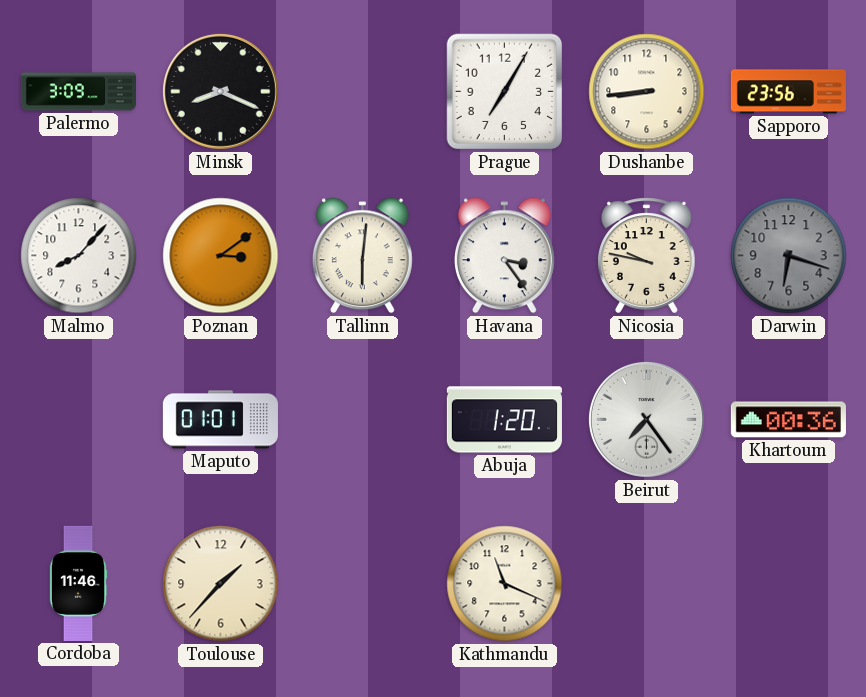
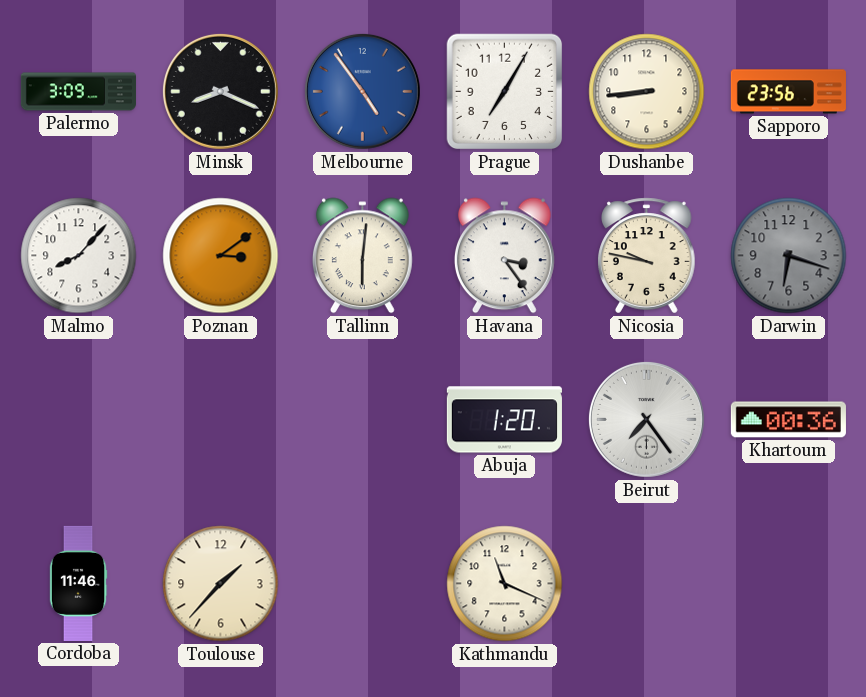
Melbourne: none -> 4:54 (362, 91)
Maputo: 01:01 -> none (220, 420)
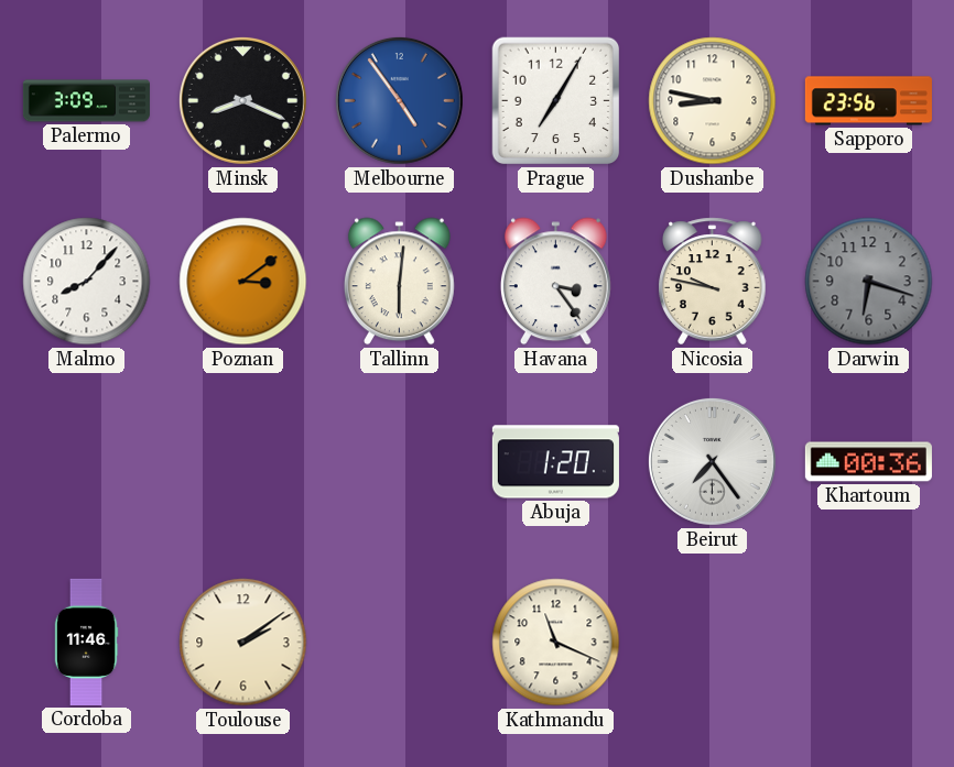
Dushanbe: 8:44 -> 8:47 (713, 101)
Toulouse: 1:37 -> 2:09 (243, 643)
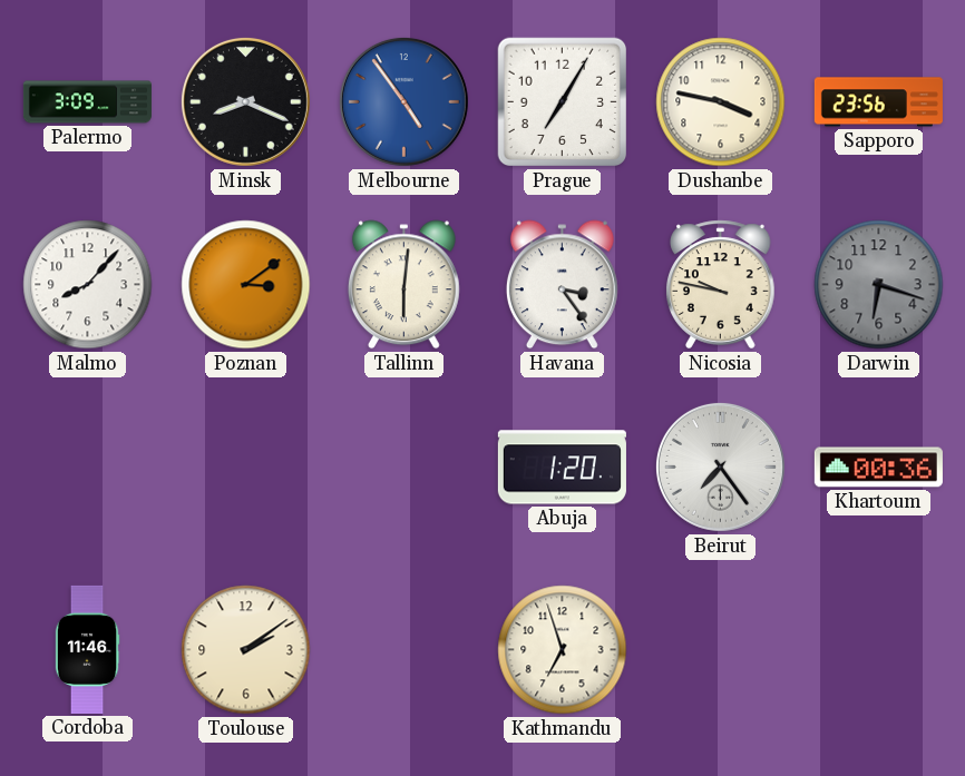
Dushanbe: 8:47 -> 3:47 (721, 102)
Kathmandu: 11:19 -> 6:57 (563, 650)
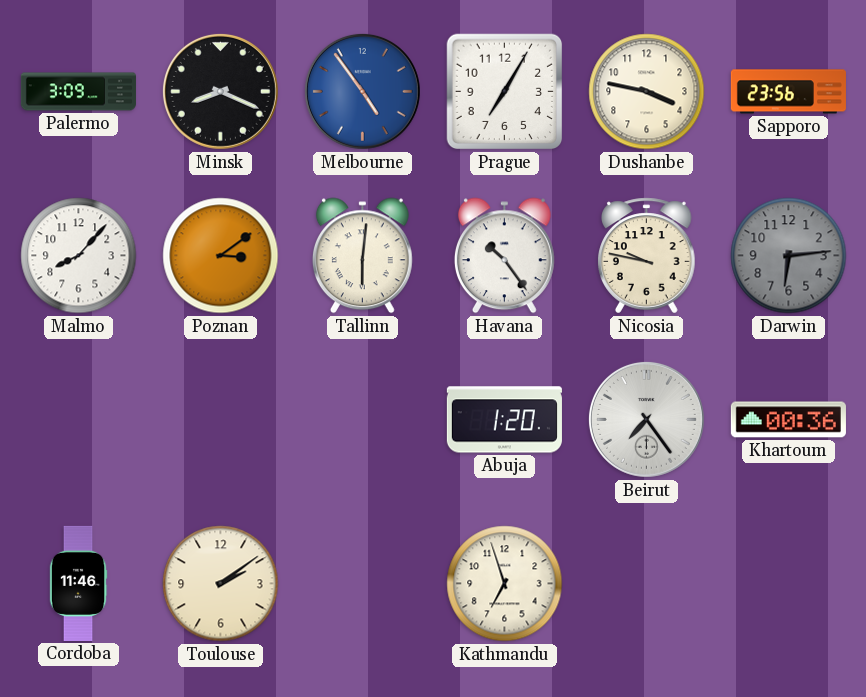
Havana: 3:24 -> 10:24 (504, 256)
Darwin: 6:18 -> 6:14 (789, 256)
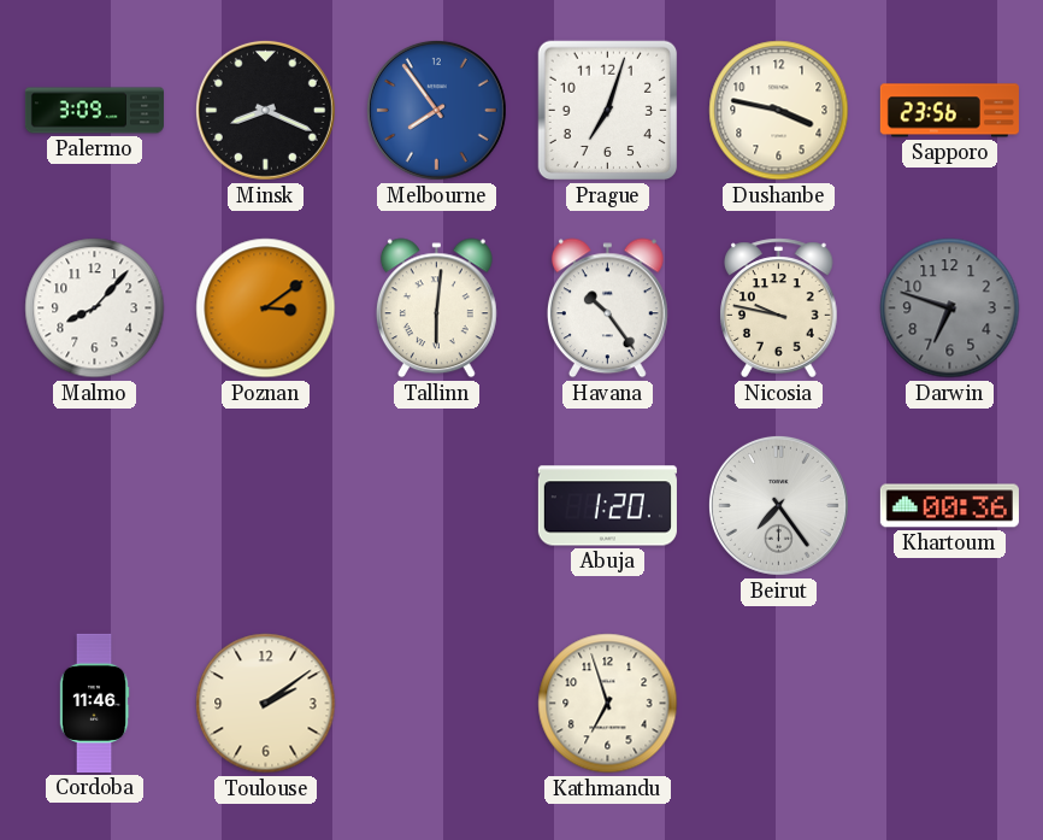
Melbourne: 4:54 -> 7:54 (436, 110)
Prague: 7:05 -> 7:03 (608, 111)
Darwin: 6:14 -> 6:48 (950, 309)
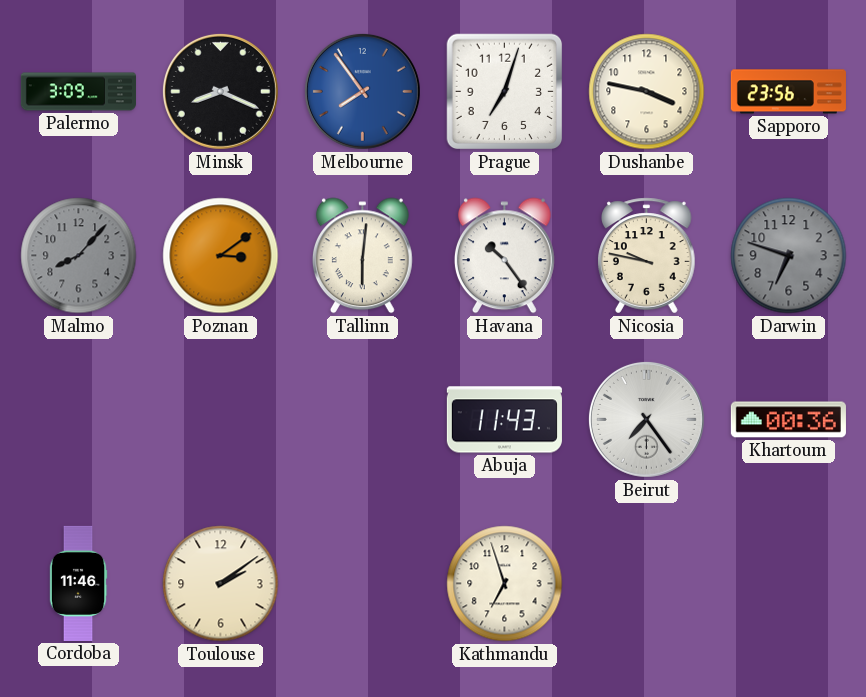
Malmo dial: white -> grey (79, 256)
Abuja: 1:20 -> 11:43 (504, 420)
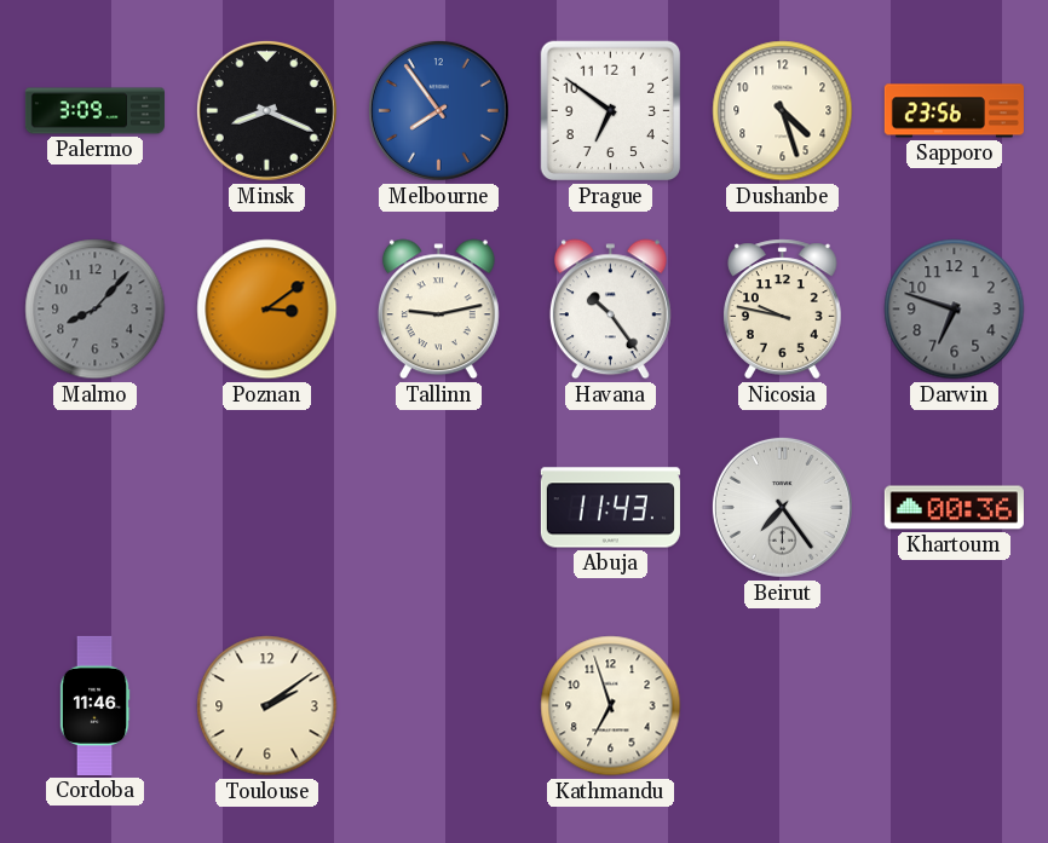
Prague: 7:03 -> 6:51 (611, 111)
Dushanbe: 3:47 -> 4:27 (783, 111)
Tallinn: 6:01 -> 9:13 (438, 310)
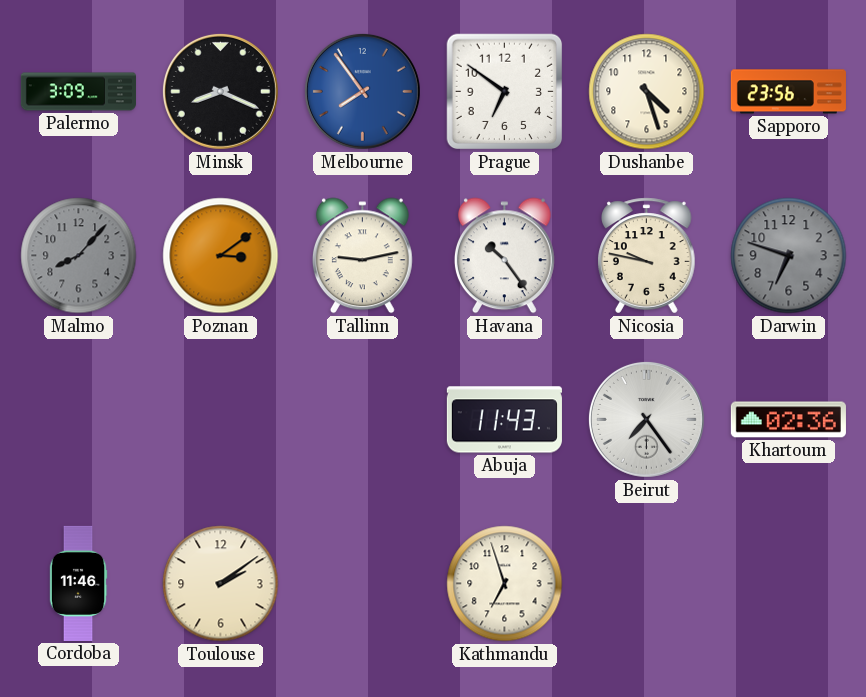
Khartoum: 00:36 -> 02:36 (788, 420)
